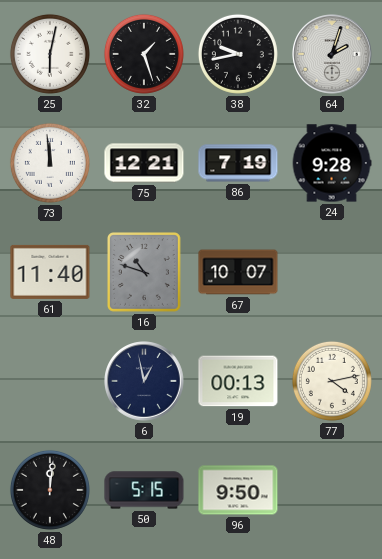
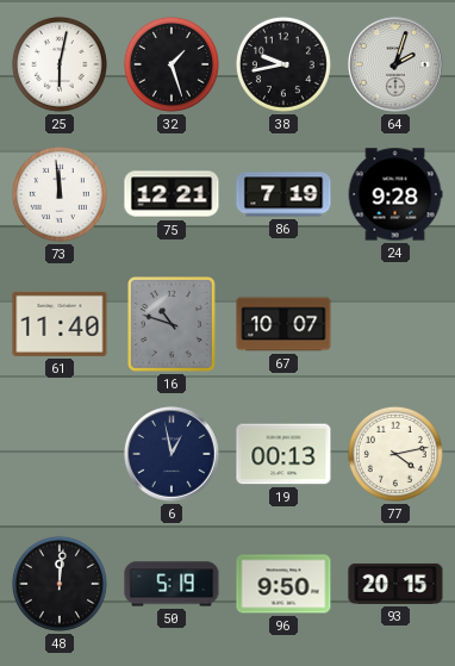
50: 5:15 -> 5:19 (172, 584)
93: none -> 20:15 (395, 584)
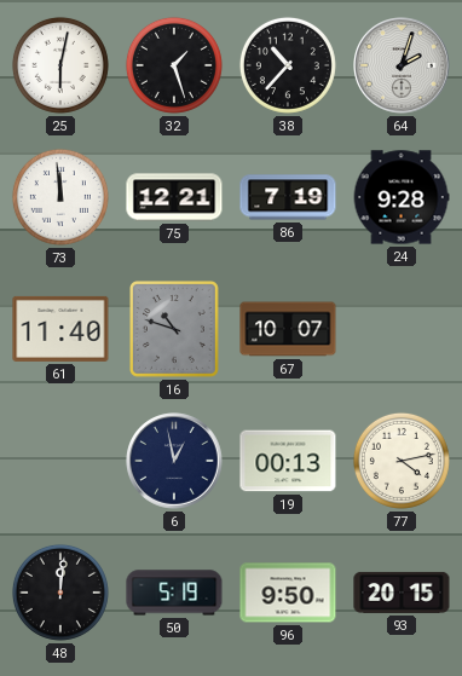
38: 9:43 -> 10:37 (288, 65)
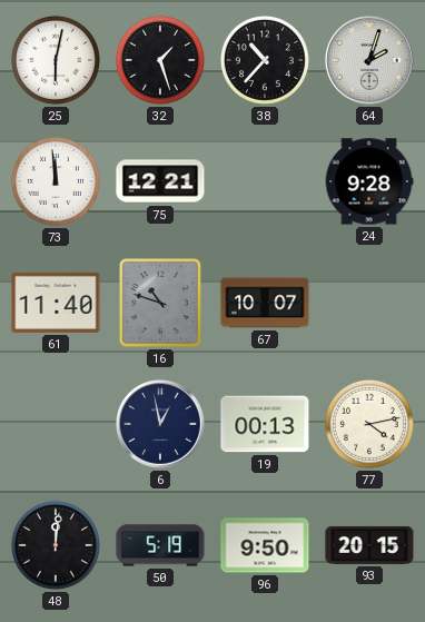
86: 7:19 -> none (288, 197)
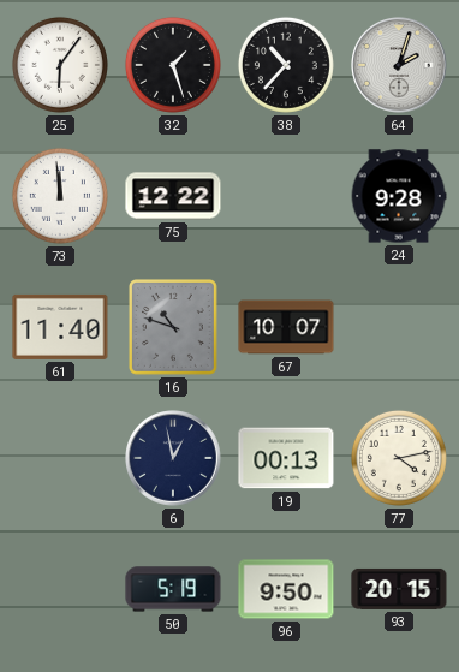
25: 6:02 -> 6:06 (60, 65)
75: 12:21 -> 12:22 (173, 196)
48: 12:01 -> none (56, 545)
